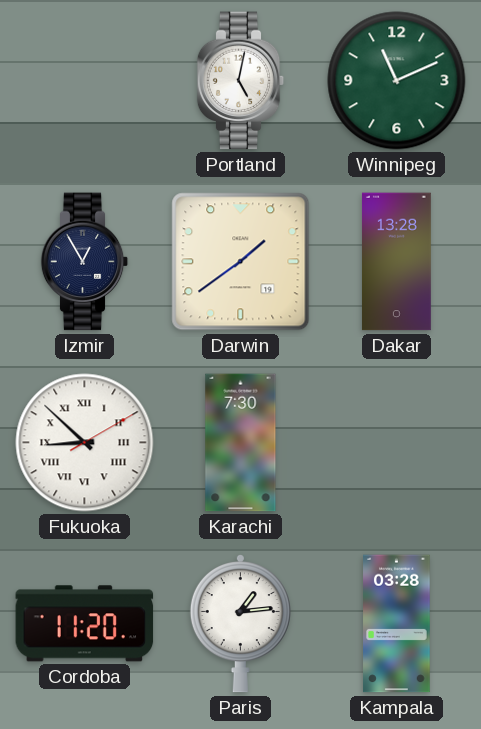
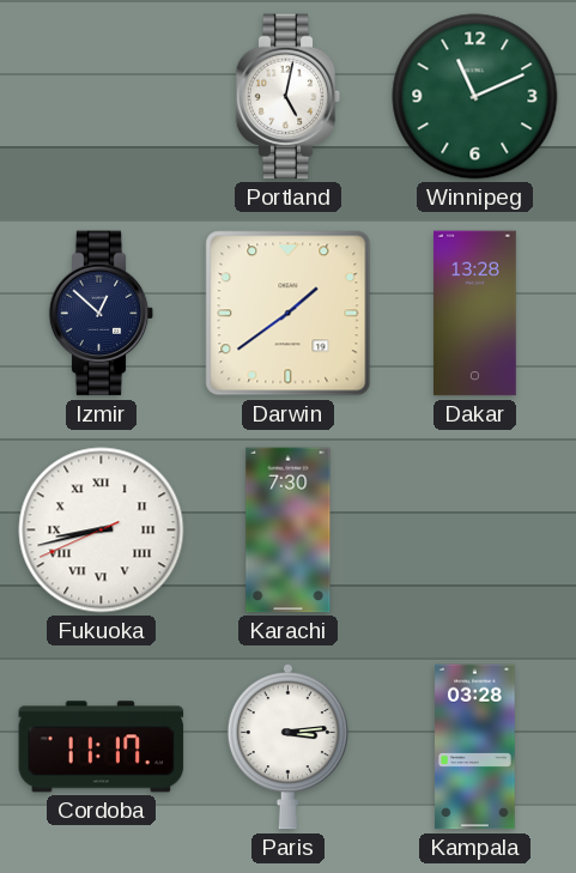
Izmir: 12:55 -> 12:52 (102, 314)
Fukuoka: 8:52 -> 8:42 (102, 531)
Cordoba: 11:20 -> 11:17 (102, 747)
Paris: 1:14 -> 3:14 (287, 747)
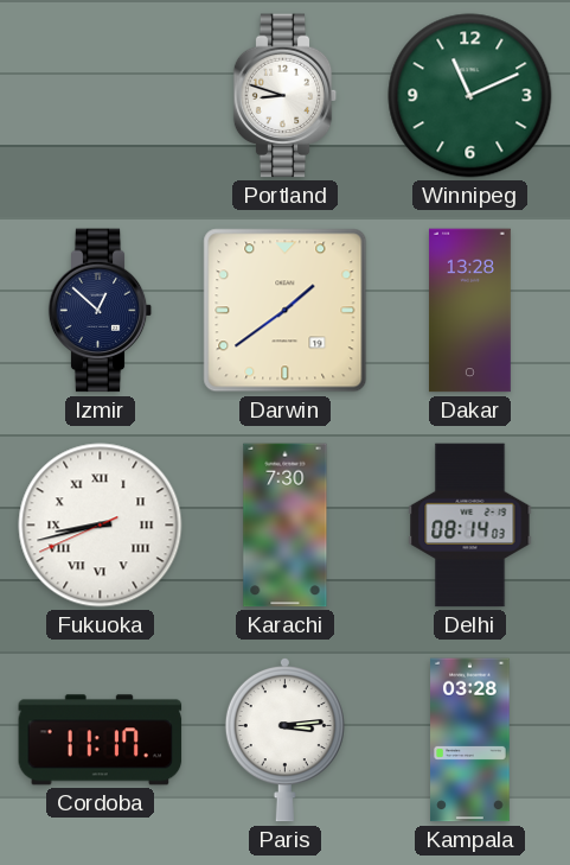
Portland: 5:02 -> 8:48 (286, 96)
Delhi: none -> 08:14 (470, 526)
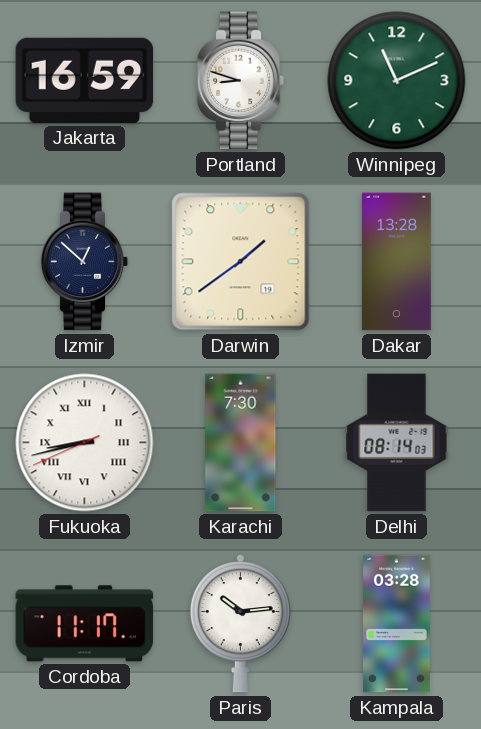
Jakarta: none -> 16:59 (85, 80)
Paris: 3:14 -> 10:14 (240, 624)
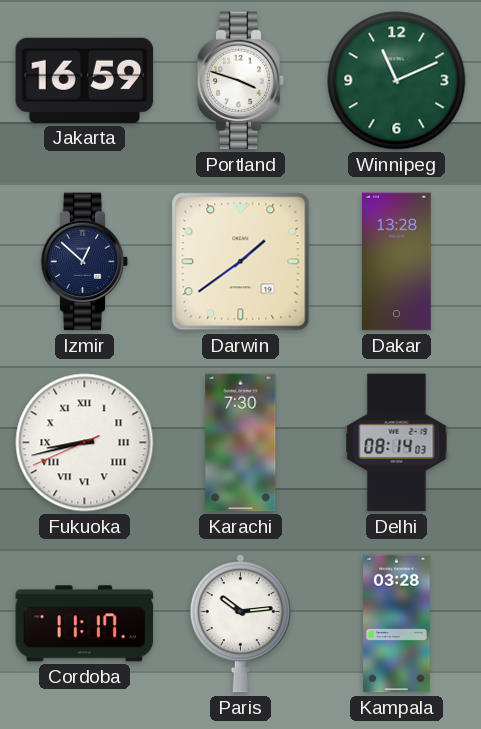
Portland: 8:48 -> 3:48 (241, 81)
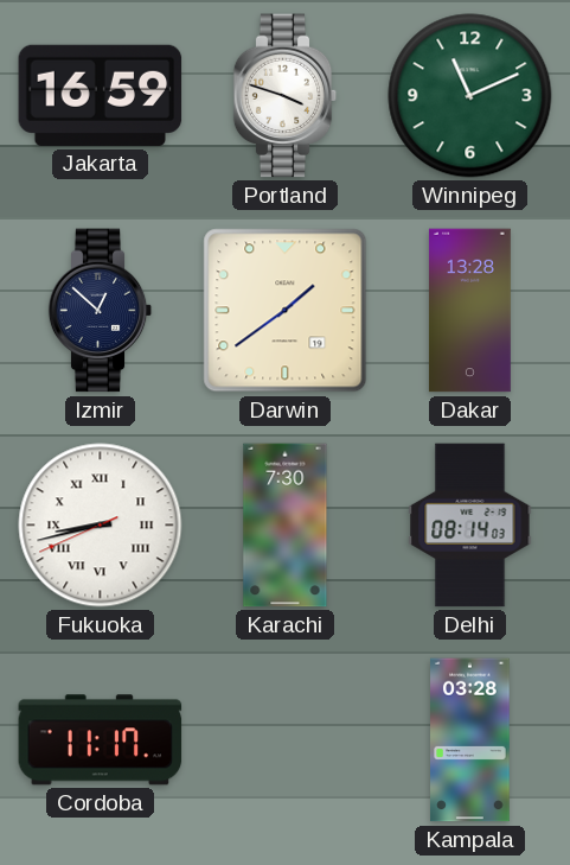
Paris: 10:14 -> none (240, 624)
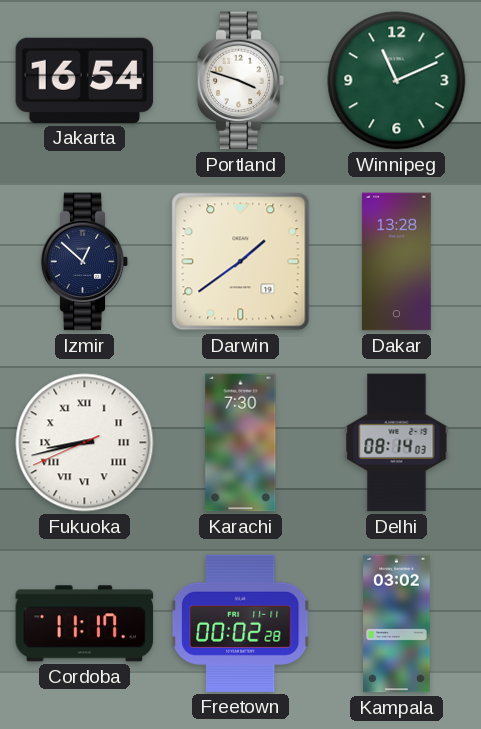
Jakarta: 16:59 -> 16:54 (85, 80)
Freetown: none -> 00:02 (240, 623)
Kampala: 03:28 -> 03:02 (397, 624)
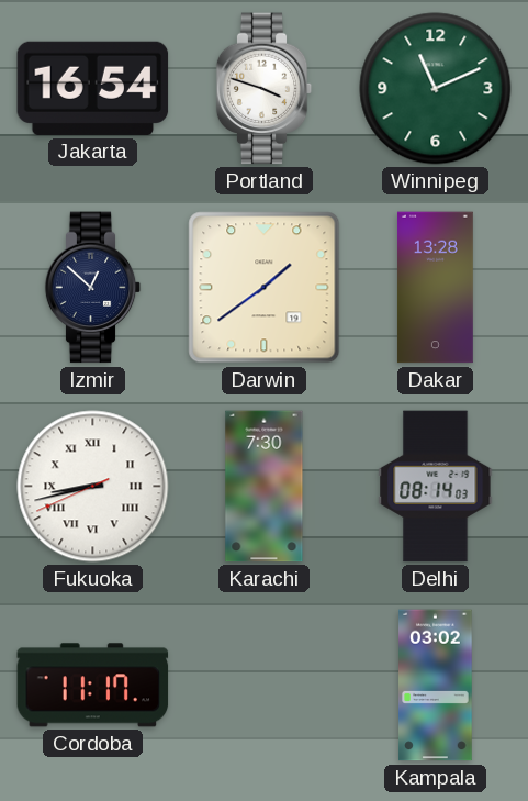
Freetown: 00:02 -> none (240, 623)
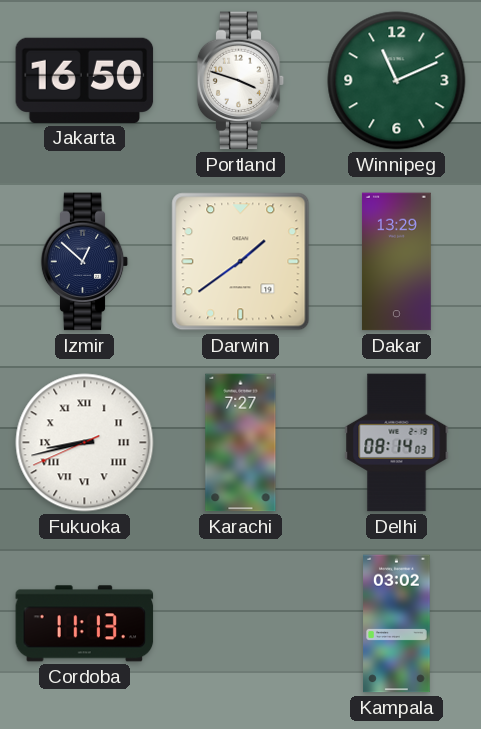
Jakarta: 16:54 -> 16:50 (85, 80)
Dakar: 13:28 -> 13:29 (396, 262)
Karachi: 7:30 -> 7:27 (241, 443)
Cordoba: 11:17 -> 11:13 (85, 624)
